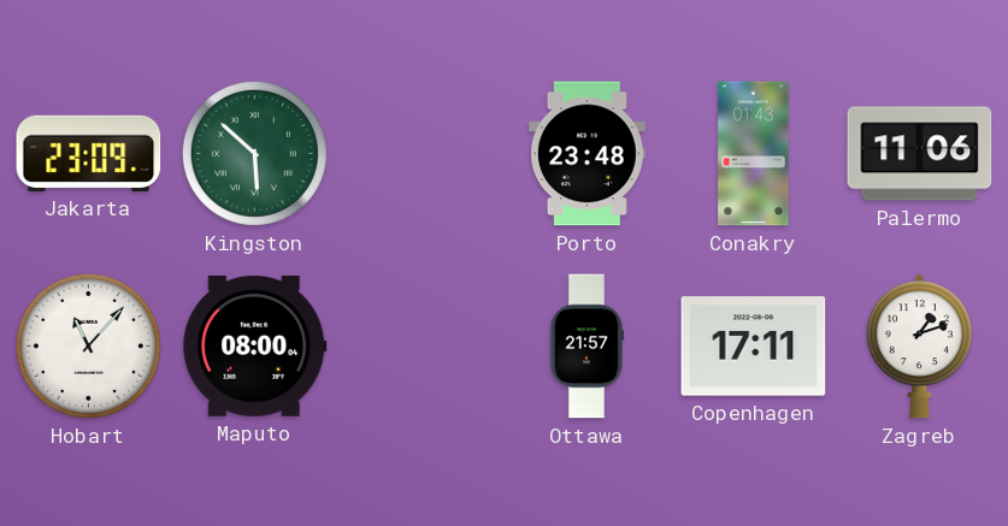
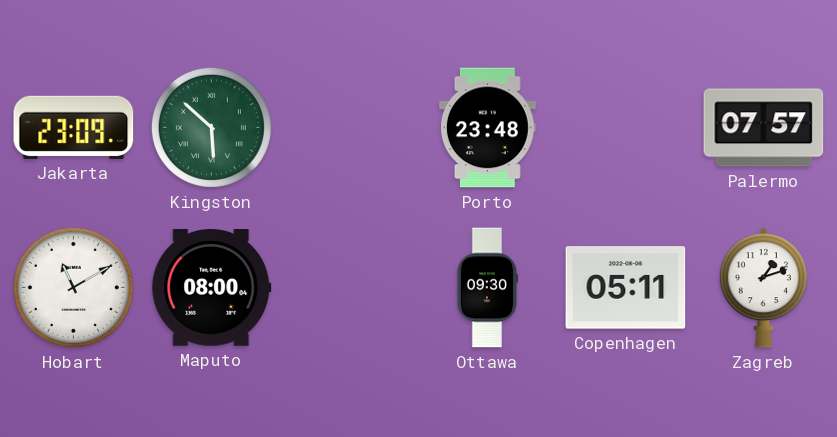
Conakry: 01:43 -> none (754, 154)
Palermo: 11:06 -> 07:57 (764, 128)
Hobart: 11:07 -> 11:10 (73, 287)
Ottawa: 21:57 -> 09:30 (486, 288)
Copenhagen: 17:11 -> 05:11 (626, 288)
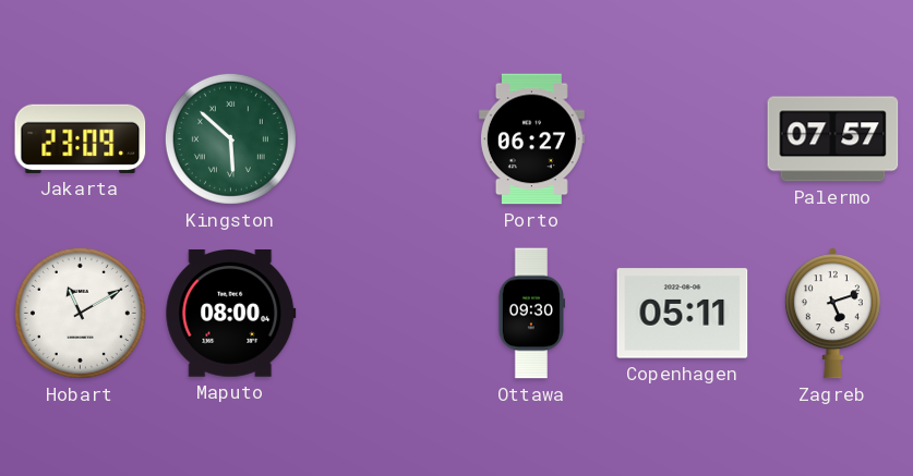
Porto: 23:48 -> 06:27 (531, 139)
Zagreb: 1:12 -> 5:12 (832, 314)
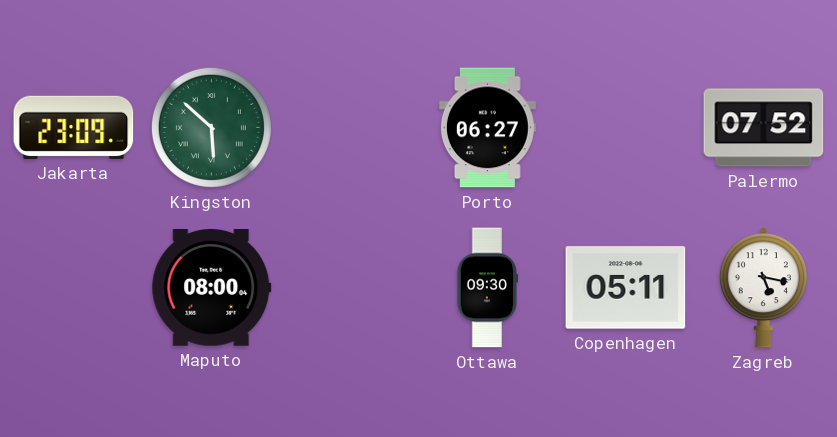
Palermo: 07:57 -> 07:52 (764, 128)
Hobart: 11:10 -> none (80, 313)
Zagreb: 5:12 -> 5:17 (763, 288)
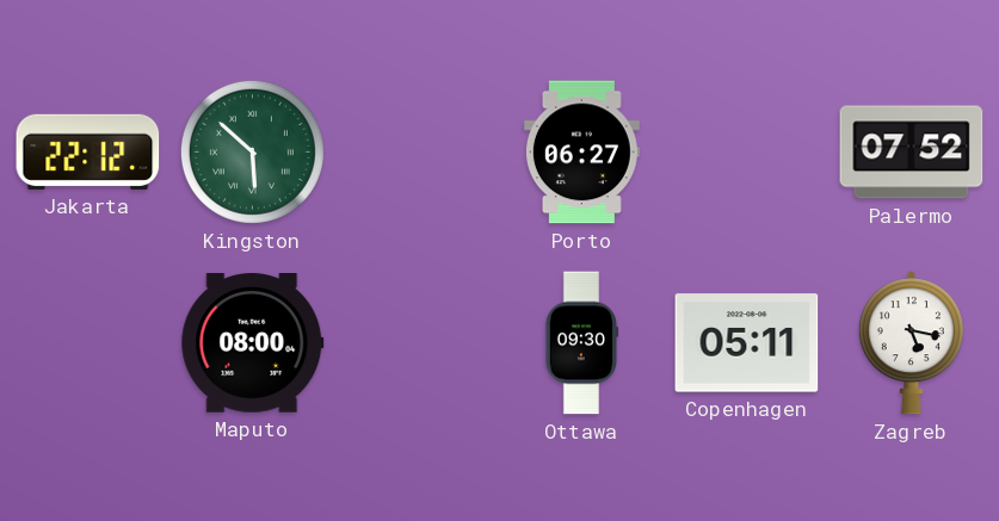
Jakarta: 23:09 -> 22:12 (88, 151)
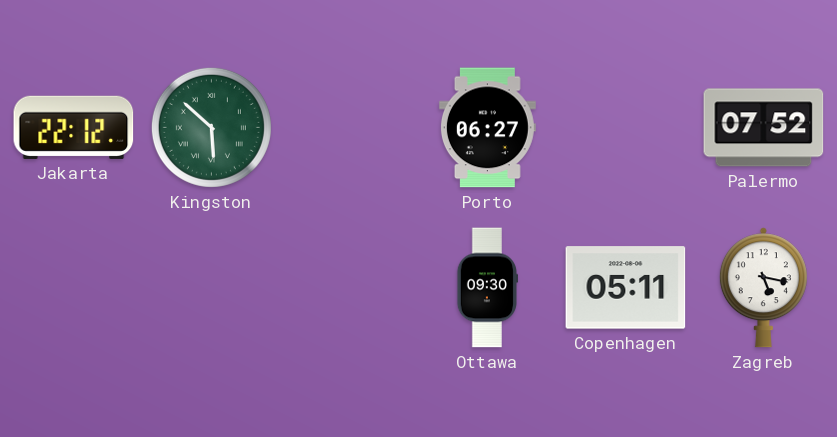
Maputo: 08:00 -> none (253, 343)
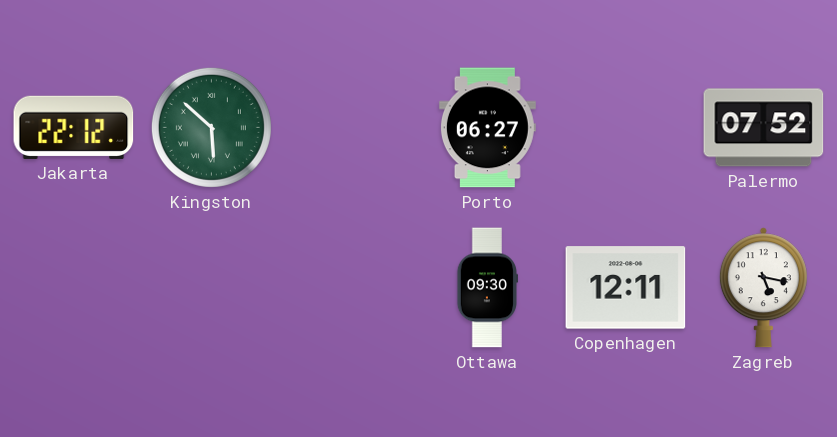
Copenhagen: 05:11 -> 12:11 (626, 288)
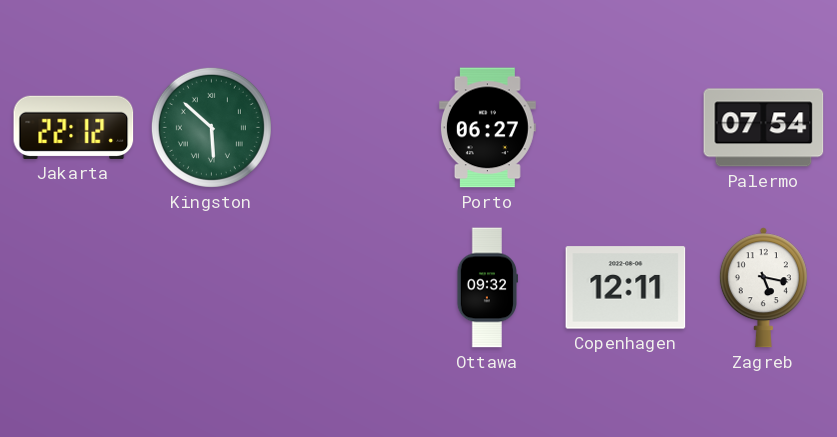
Palermo: 07:52 -> 07:54 (764, 128)
Ottawa: 09:30 -> 09:32 (486, 288)
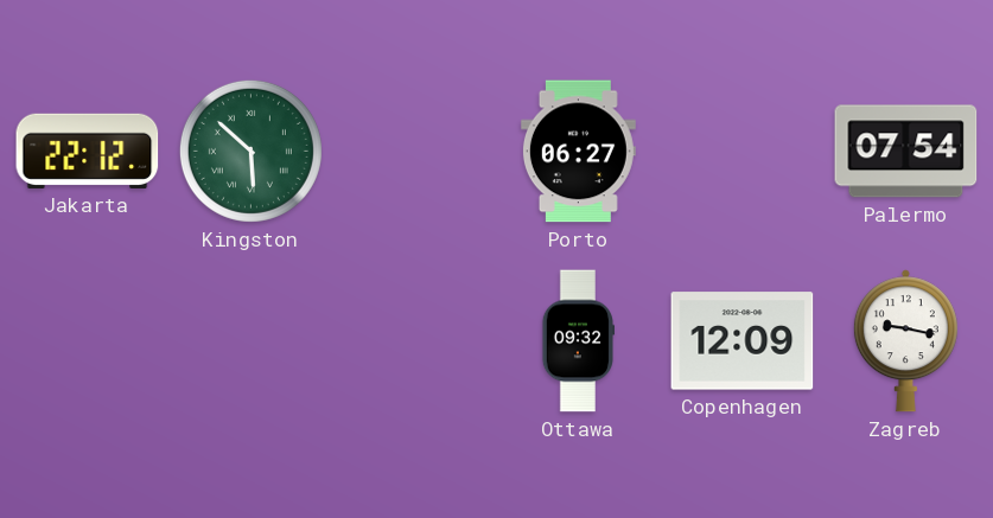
Copenhagen: 12:11 -> 12:09 (743, 341)
Zagreb: 5:17 -> 9:17 (905, 341)
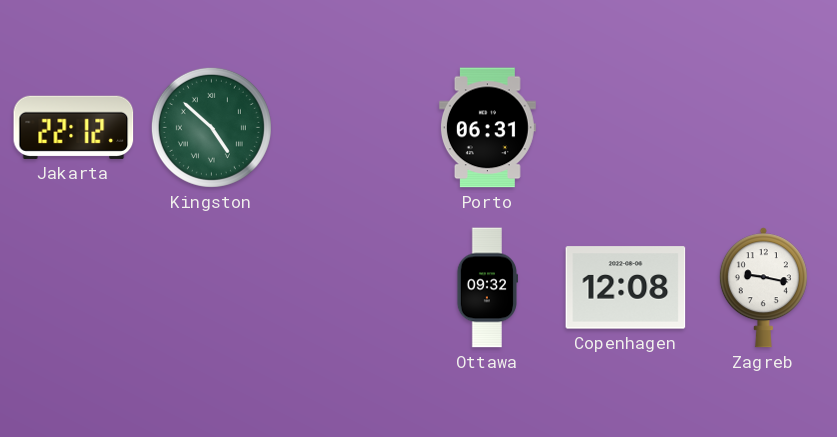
Kingston: 5:52 -> 4:52 (211, 127)
Porto: 06:27 -> 06:31 (487, 128)
Palermo: 07:54 -> none (906, 152)
Copenhagen: 12:09 -> 12:08 (626, 288)
